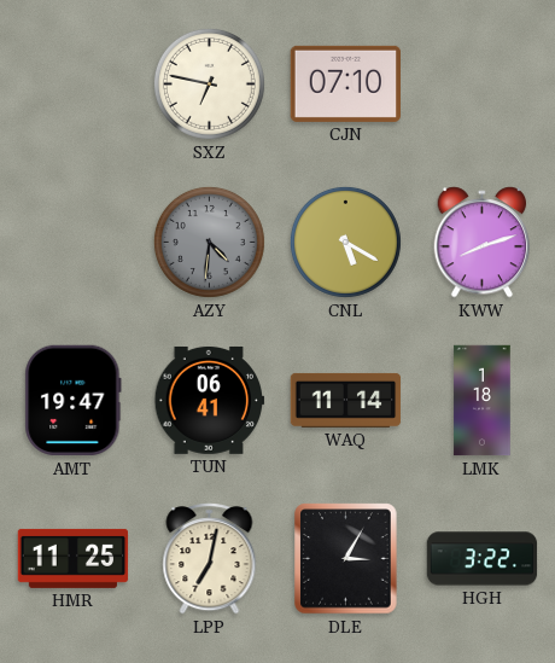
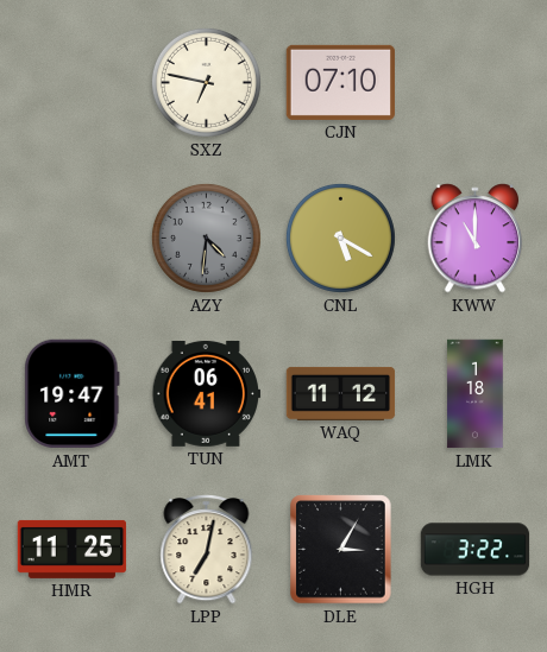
KWW: 8:12 -> 11:00 (476, 239)
WAQ: 11:14 -> 11:12 (341, 393)
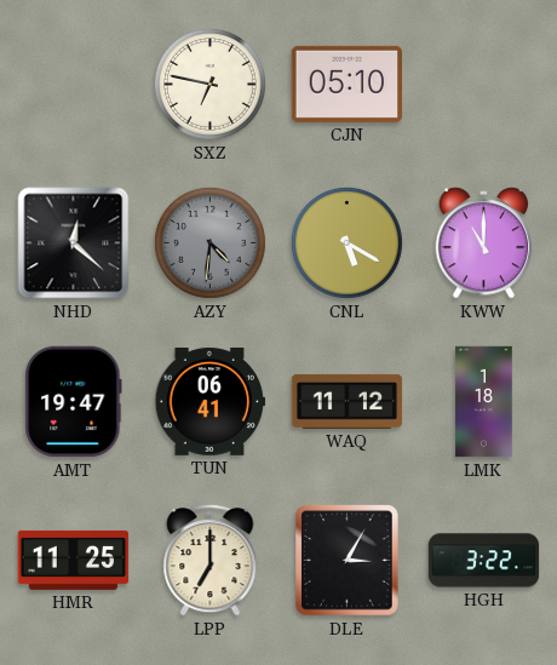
CJN: 07:10 -> 05:10 (346, 84)
NHD: none -> 12:22 (74, 243)
LPP: 7:02 -> 7:00 (211, 561)
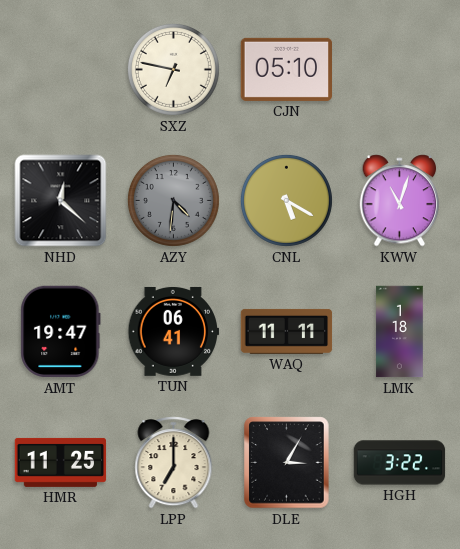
KWW: 11:00 -> 11:03 (400, 201)
WAQ: 11:12 -> 11:11 (287, 331)
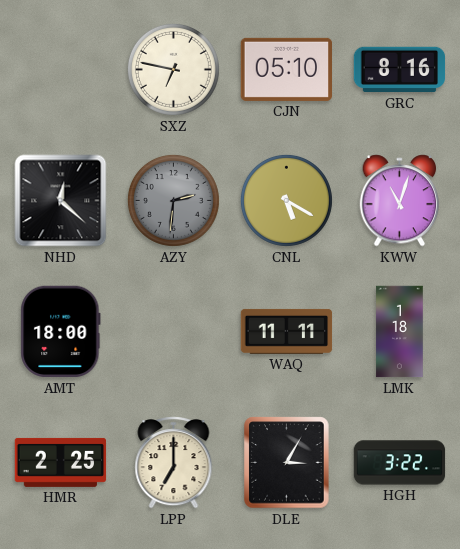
GRC: none -> 8:16 (400, 70)
AZY: 4:31 -> 2:31 (173, 200)
AMT: 19:47 -> 18:00 (61, 332)
TUN: 06:41 -> none (174, 331)
HMR: 11:25 -> 2:25 (61, 462)
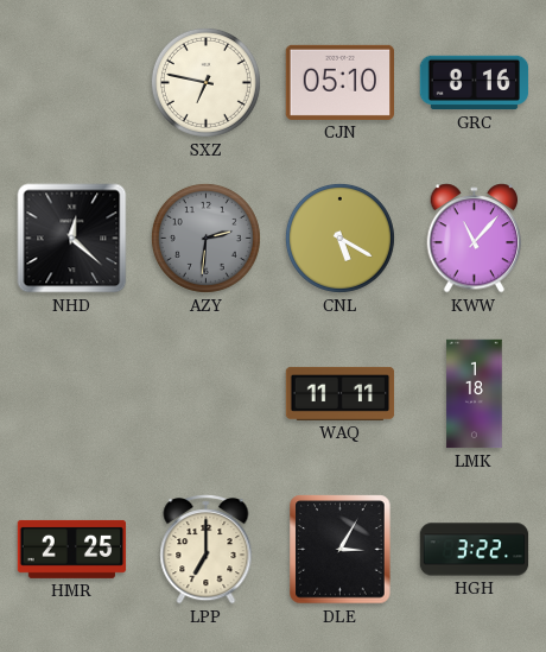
KWW: 11:03 -> 11:07 (475, 239)
AMT: 18:00 -> none (61, 332)
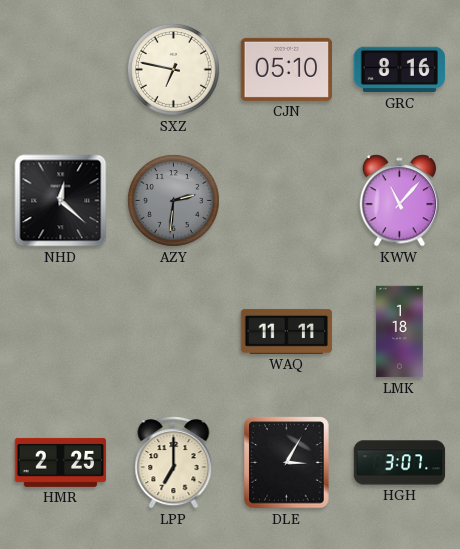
CNL: 5:20 -> none (339, 238)
HGH: 3:22 -> 3:07 (400, 463)
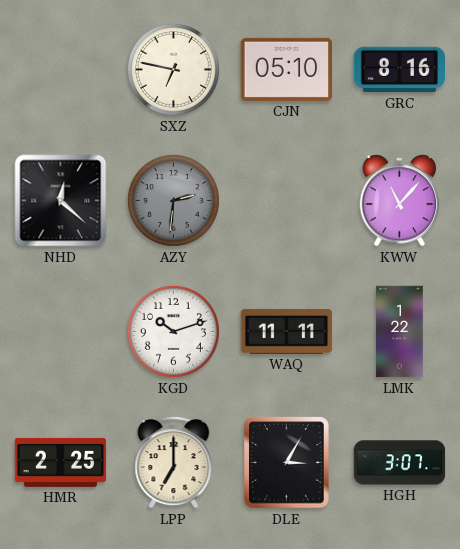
KGD: none -> 10:12 (173, 331)
LMK: 1:18 -> 1:22 (400, 332)
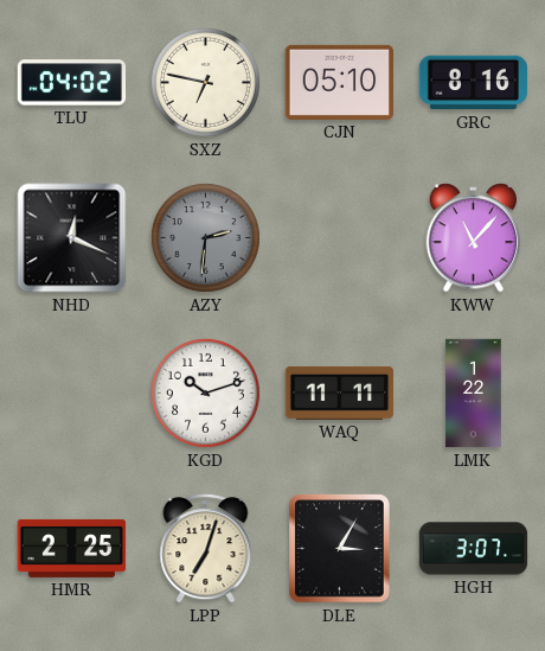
TLU: none -> 04:02 (72, 83)
NHD: 12:22 -> 12:19 (72, 238)
LPP: 7:00 -> 7:03 (206, 549)
